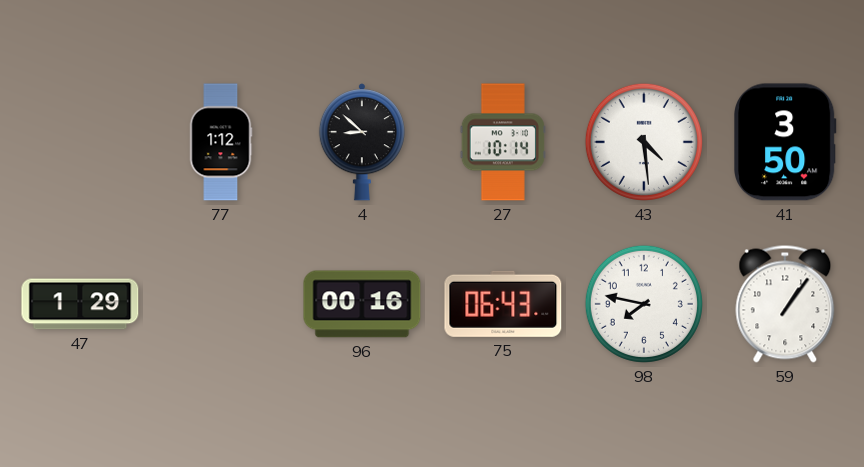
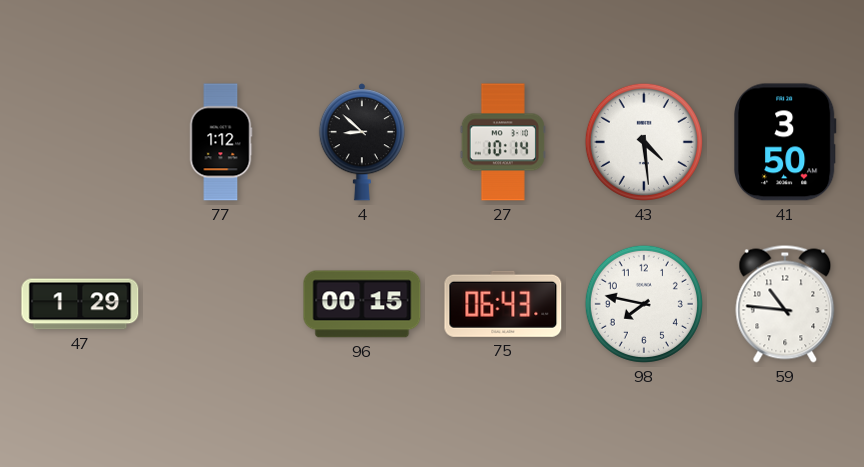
96: 00:16 -> 00:15 (362, 304)
59: 1:06 -> 10:46 (785, 304)
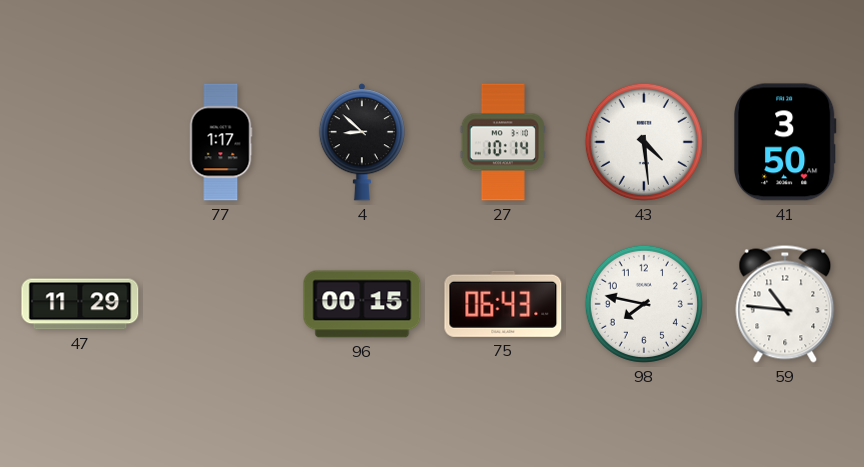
77: 1:12 -> 1:17 (221, 142)
47: 1:29 -> 11:29 (80, 304)
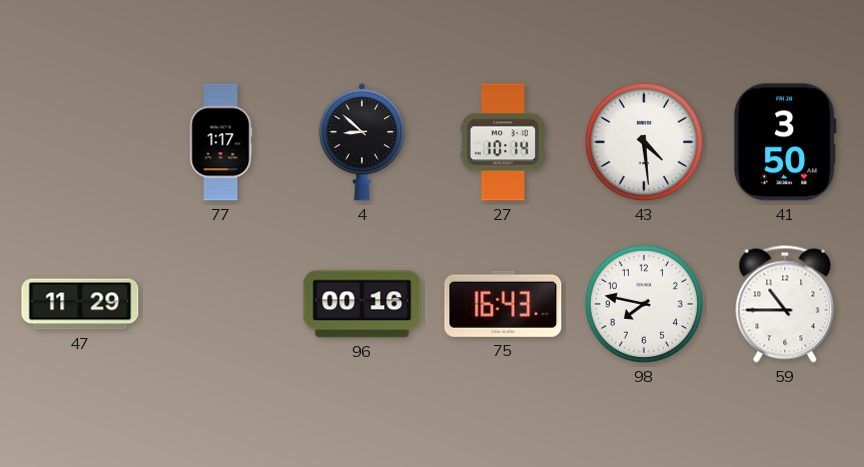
96: 00:15 -> 00:16 (362, 304)
75: 06:43 -> 16:43 (503, 304)
59: 10:46 -> 10:45 (785, 304)
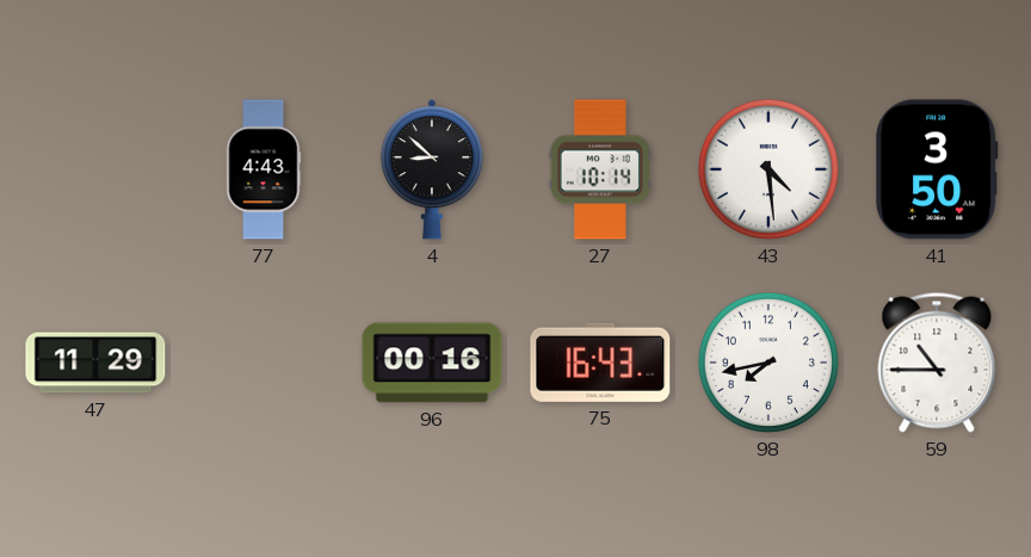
77: 1:17 -> 4:43 (264, 169)
98: 7:47 -> 7:43 (768, 363)
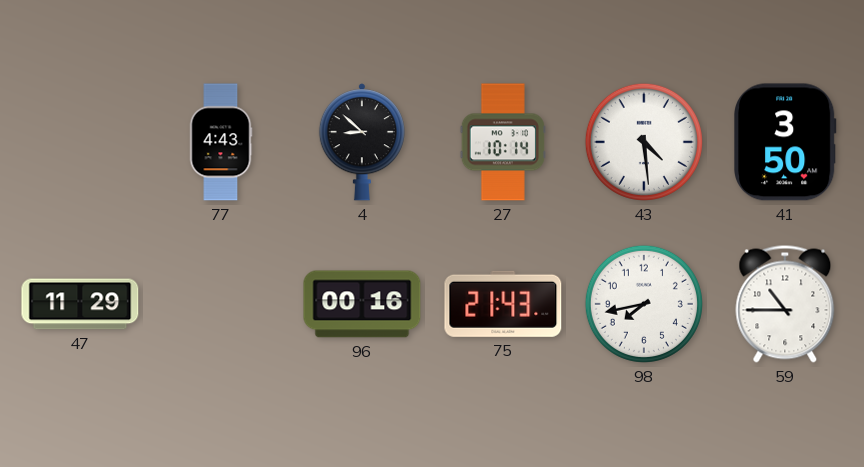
75: 16:43 -> 21:43 (503, 304)
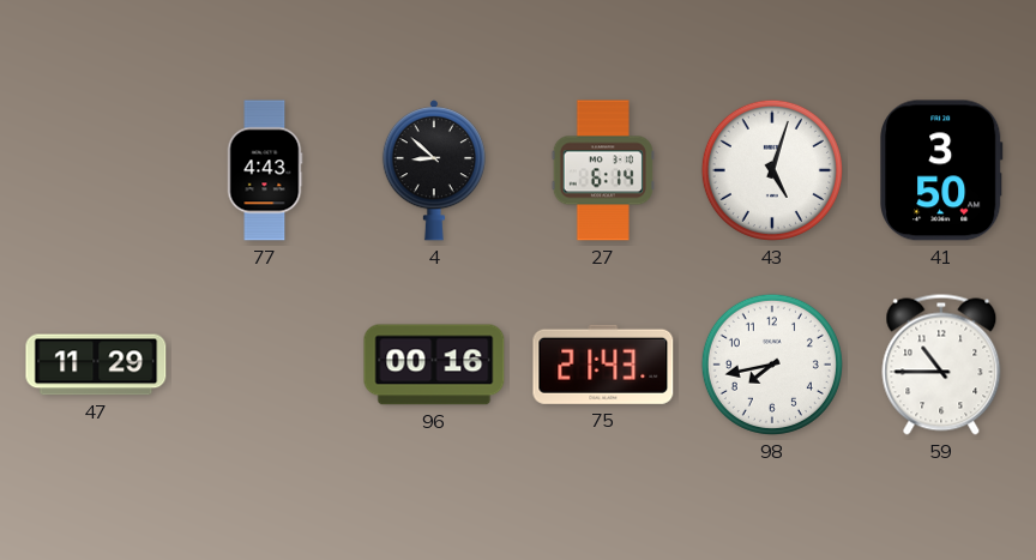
27: 10:14 -> 6:14 (603, 170)
43: 4:29 -> 5:03 (772, 170)
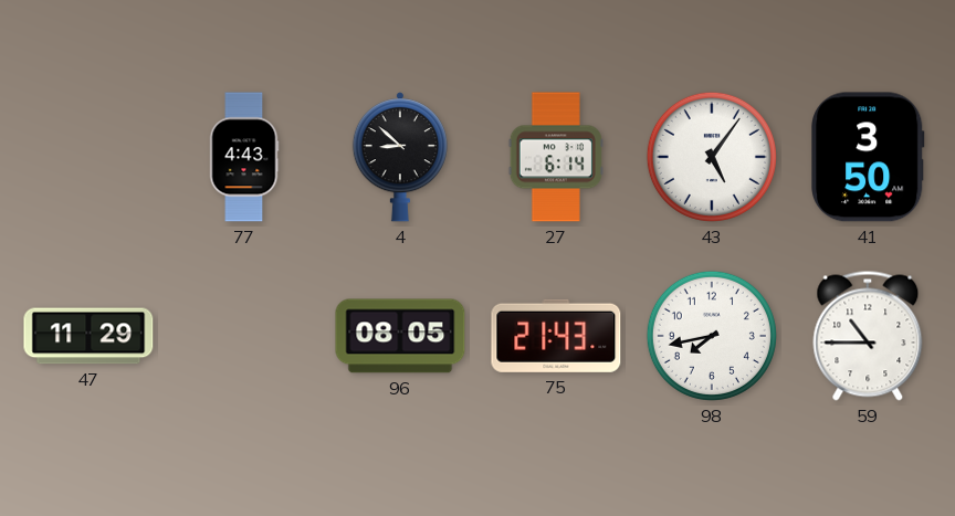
43: 5:03 -> 5:06 (712, 157)
96: 00:16 -> 08:05 (400, 336)
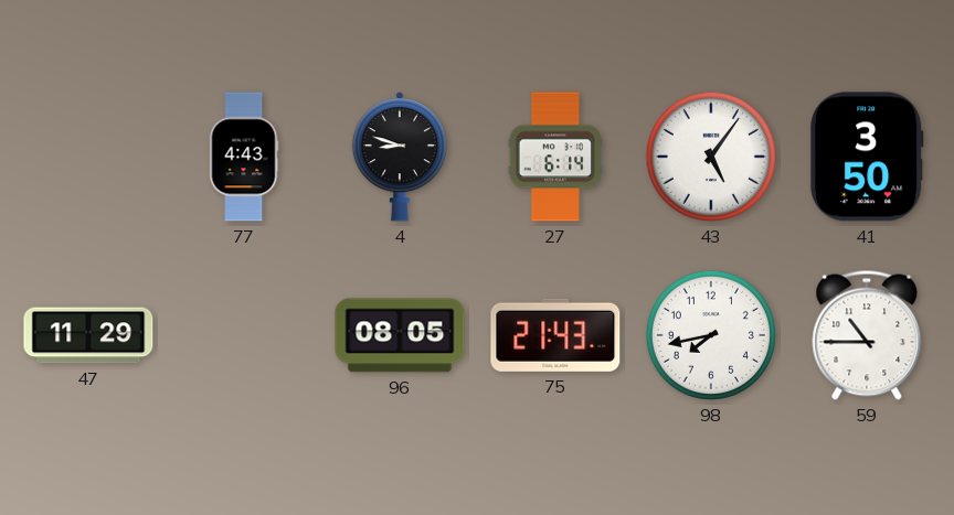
4: 8:52 -> 8:48 (400, 157)
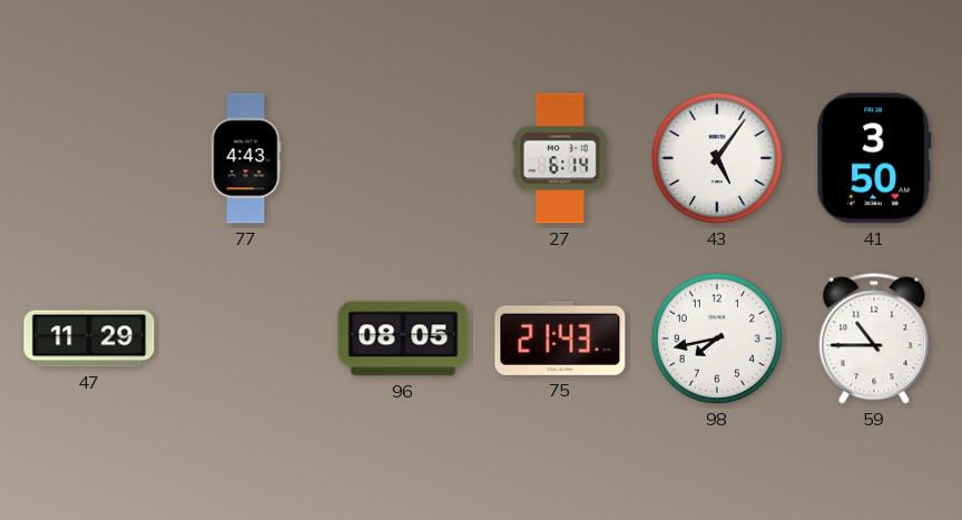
4: 8:48 -> none (400, 157)
